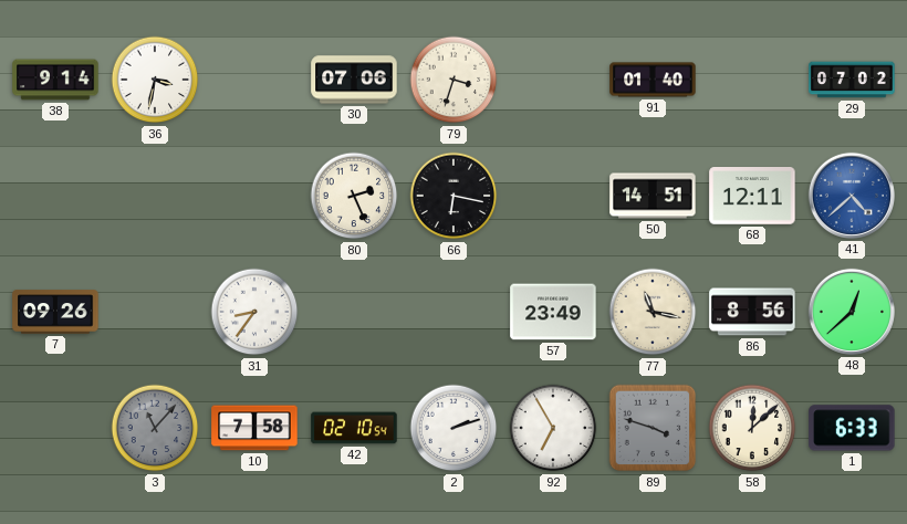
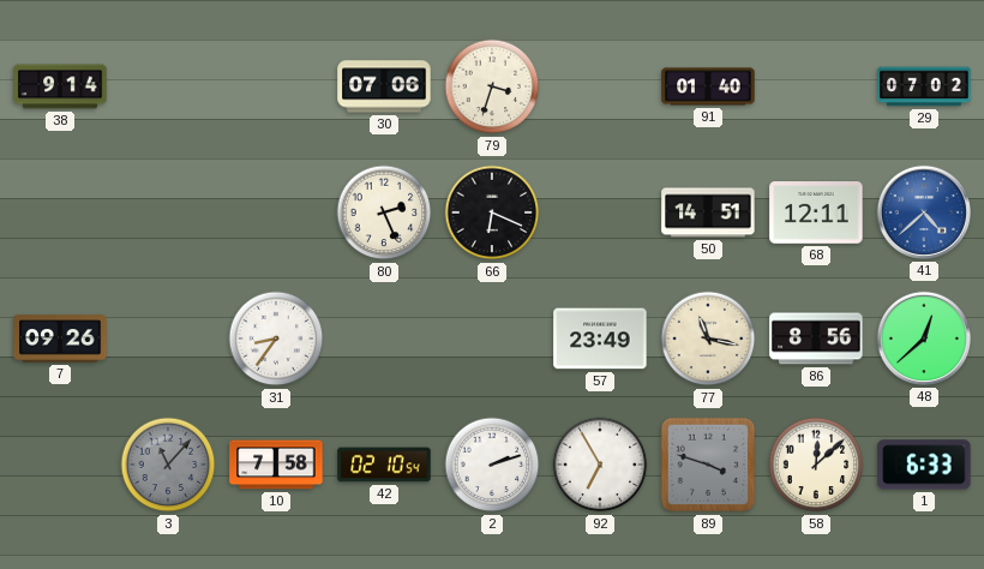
36: 3:32 -> none (155, 80)
66: 6:17 -> 6:19 (492, 212)
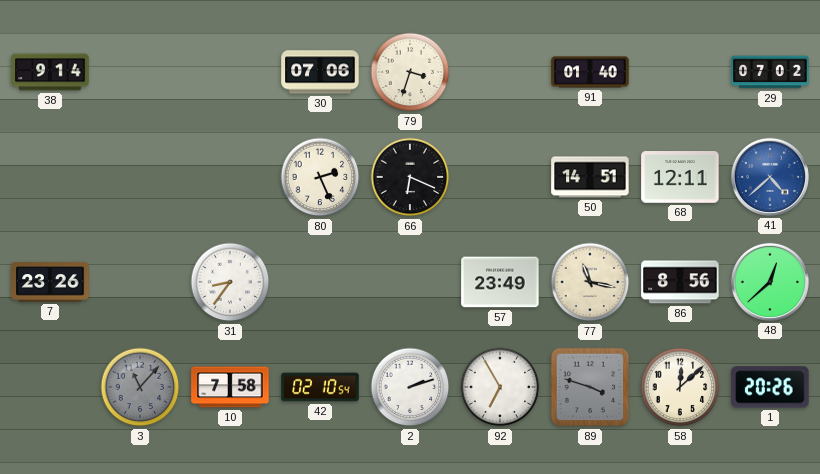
7: 09:26 -> 23:26 (50, 282)
1: 6:33 -> 20:26 (770, 387)
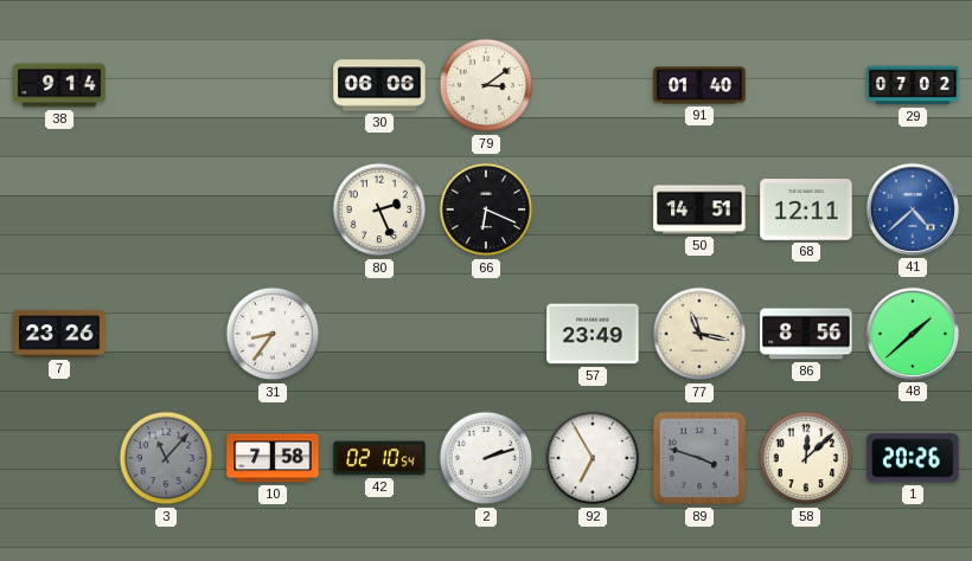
30: 07:06 -> 06:06 (379, 85)
79: 3:33 -> 3:09 (486, 85)
48: 12:38 -> 1:38 (913, 334)
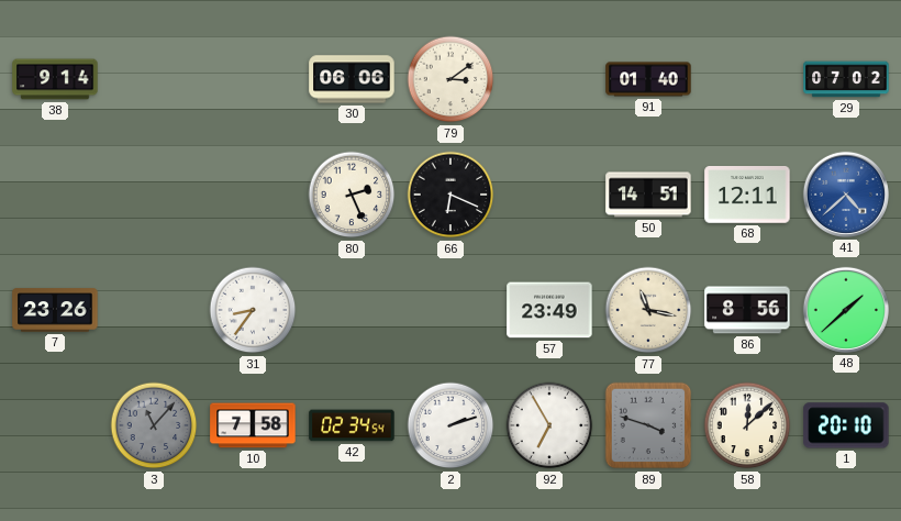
42: 02:10 -> 02:34 (352, 425)
1: 20:26 -> 20:10 (846, 425)
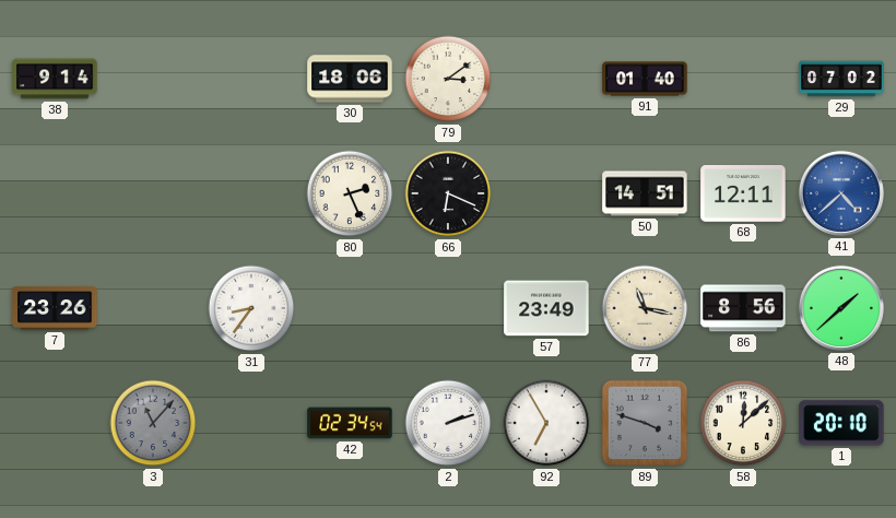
30: 06:06 -> 18:06 (350, 79)
10: 7:58 -> none (253, 425)
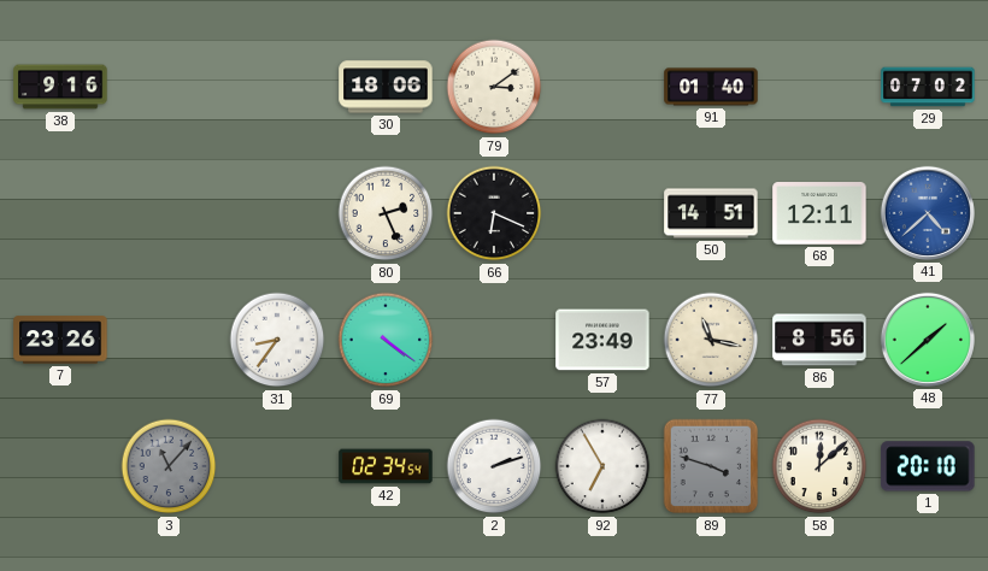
38: 9:14 -> 9:16 (60, 87)
69: none -> 4:21 (386, 340)
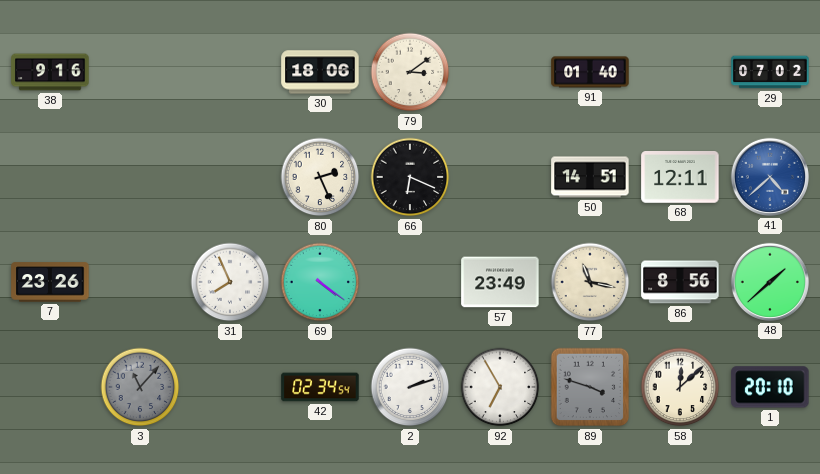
31: 8:36 -> 7:56 (230, 282)
